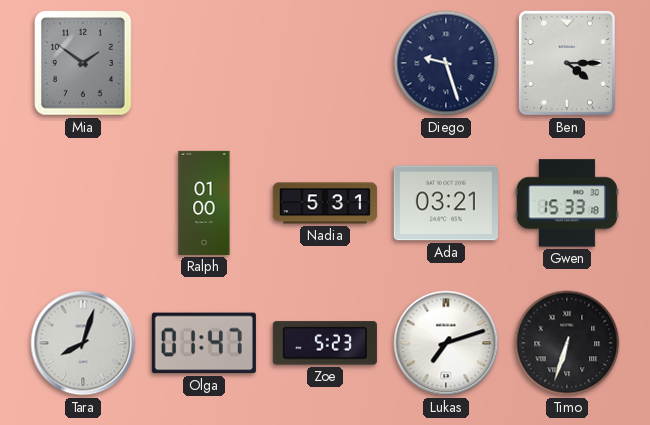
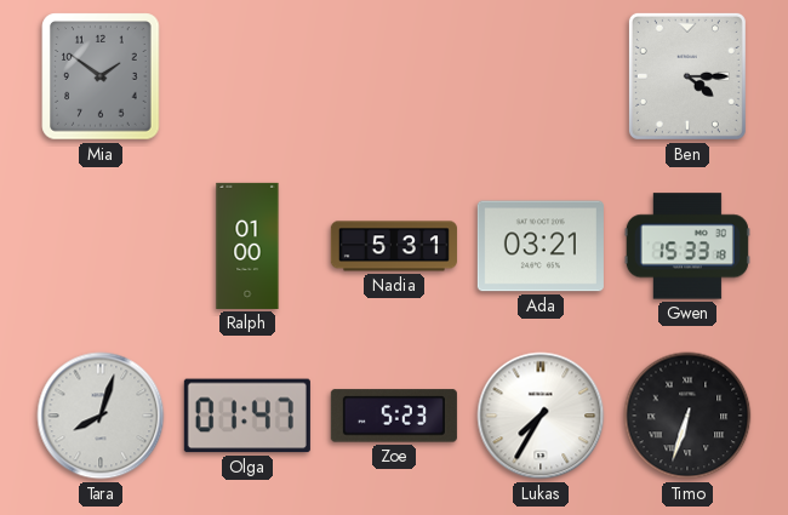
Diego: 9:27 -> none (446, 63)
Lukas: 7:12 -> 7:35 (541, 416)
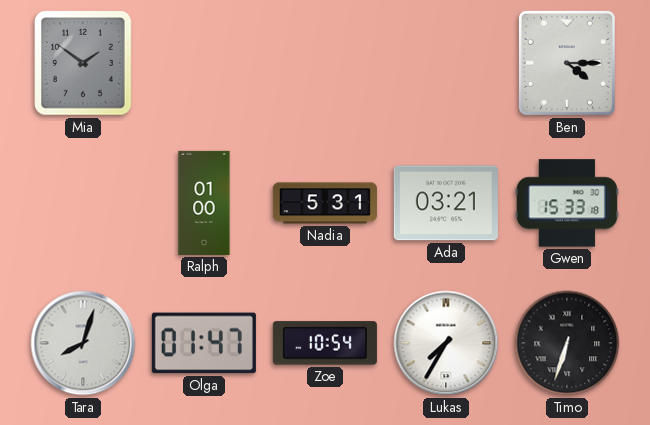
Zoe: 5:23 -> 10:54 (325, 343)
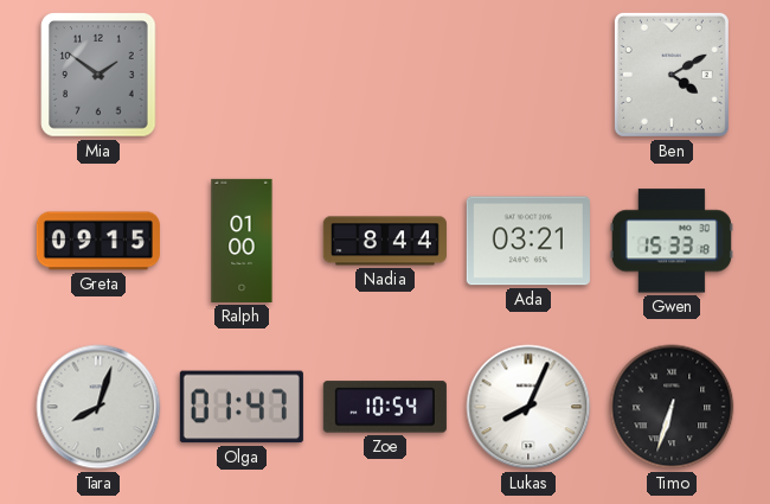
Ben: 4:15 -> 4:10 (672, 75)
Greta: none -> 09:15 (98, 241)
Nadia: 5:31 -> 8:44 (385, 241)
Lukas: 7:35 -> 8:04 (528, 407)
